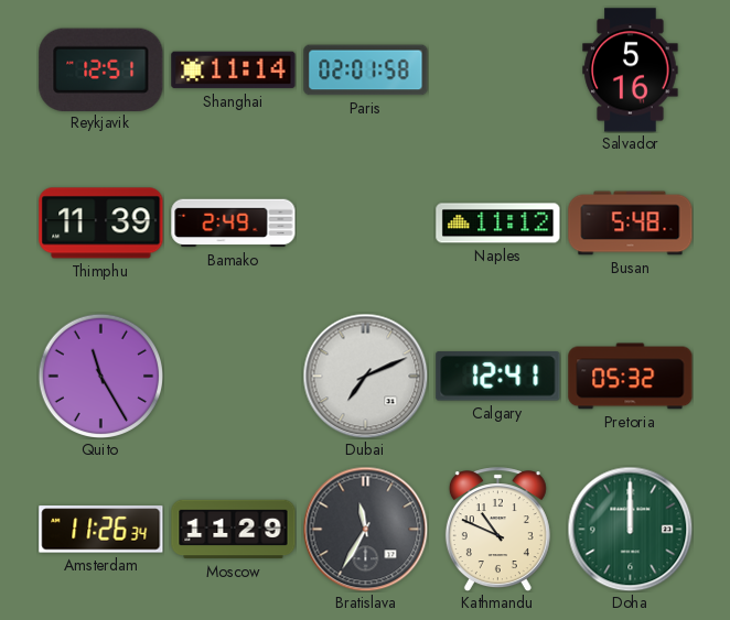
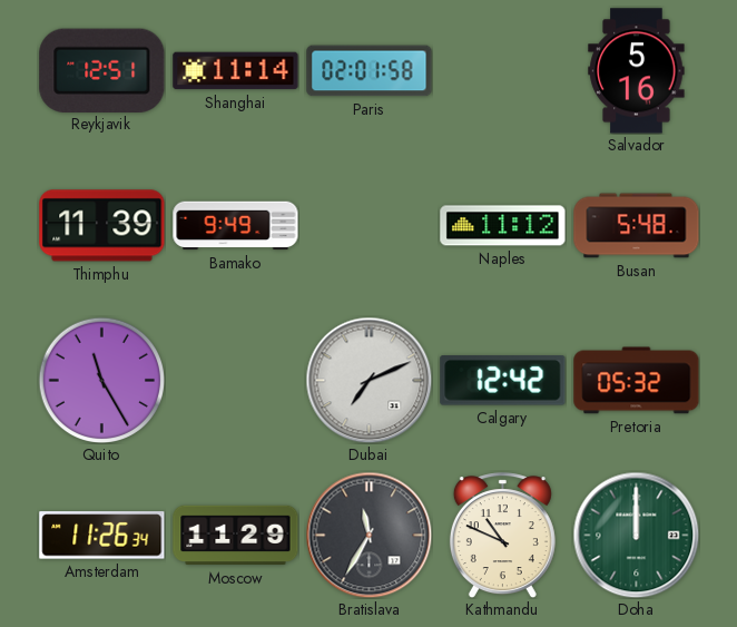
Bamako: 2:49 -> 9:49 (236, 226)
Calgary: 12:41 -> 12:42 (503, 381)
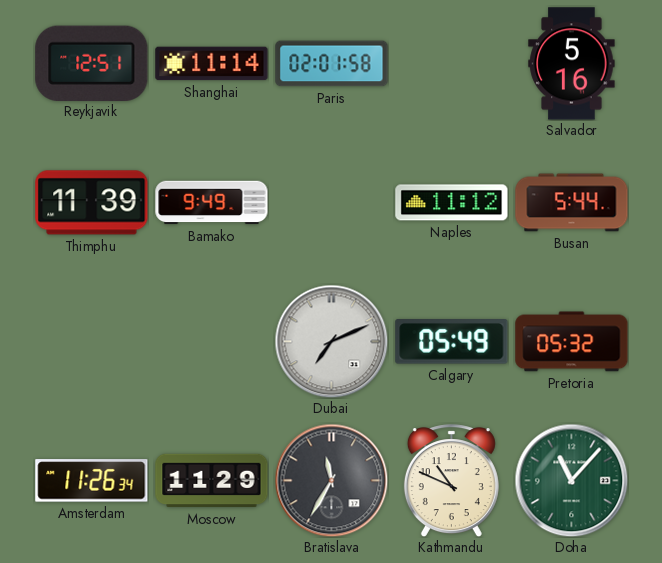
Busan: 5:48 -> 5:44 (572, 203)
Quito: 11:25 -> none (101, 380)
Calgary: 12:42 -> 05:49 (452, 342)
Doha: 12:00 -> 11:07 (571, 480)
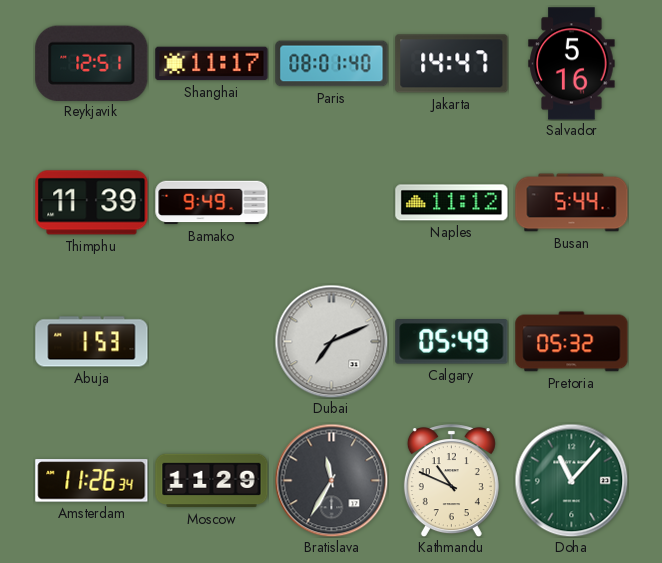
Shanghai: 11:14 -> 11:17 (212, 64)
Paris: 02:01 -> 08:01 (332, 64)
Jakarta: none -> 14:47 (452, 64)
Abuja: none -> 1:53 (92, 342)
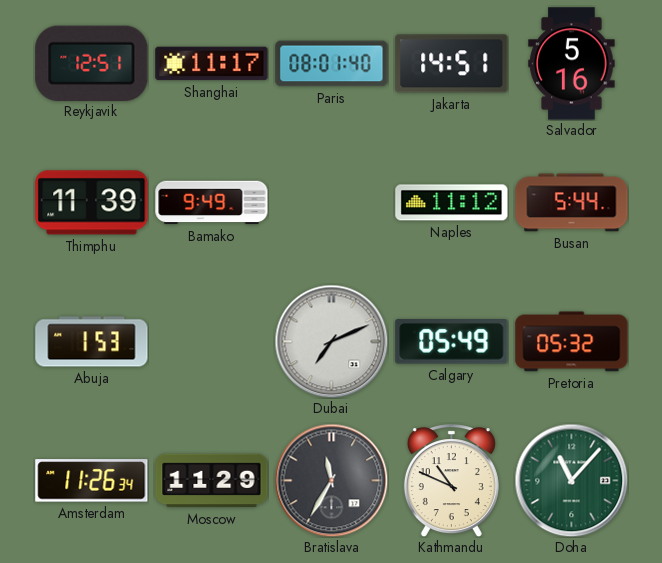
Jakarta: 14:47 -> 14:51 (452, 64)
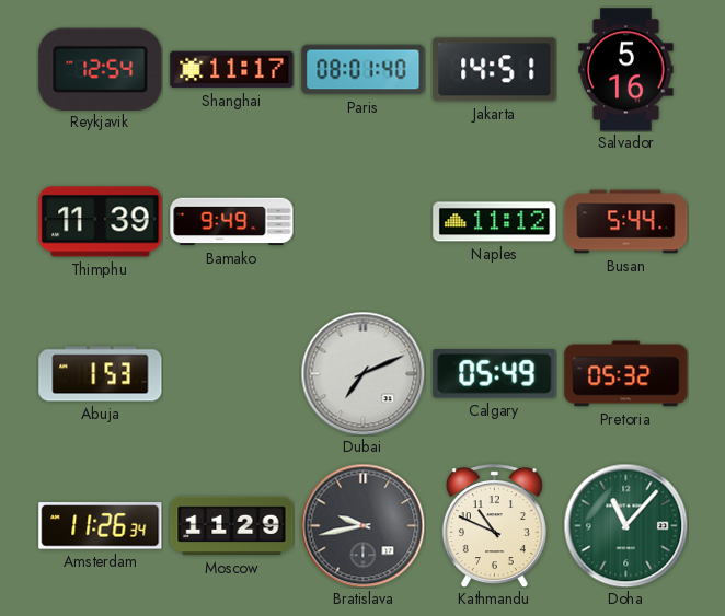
Reykjavik: 12:51 -> 12:54 (101, 69)
Bratislava: 11:35 -> 9:43 (362, 525)
